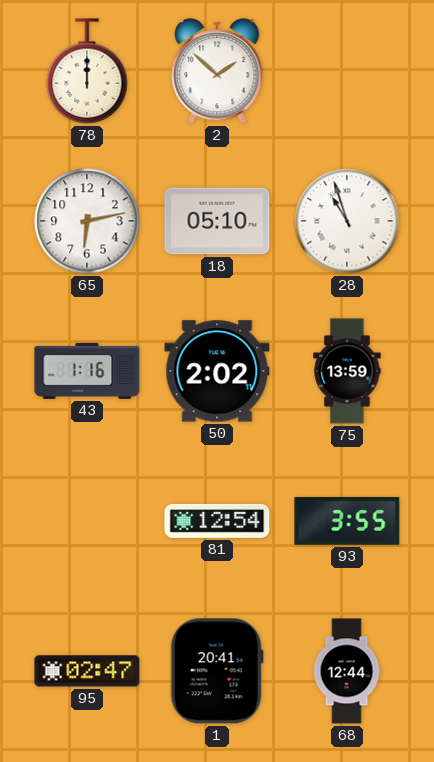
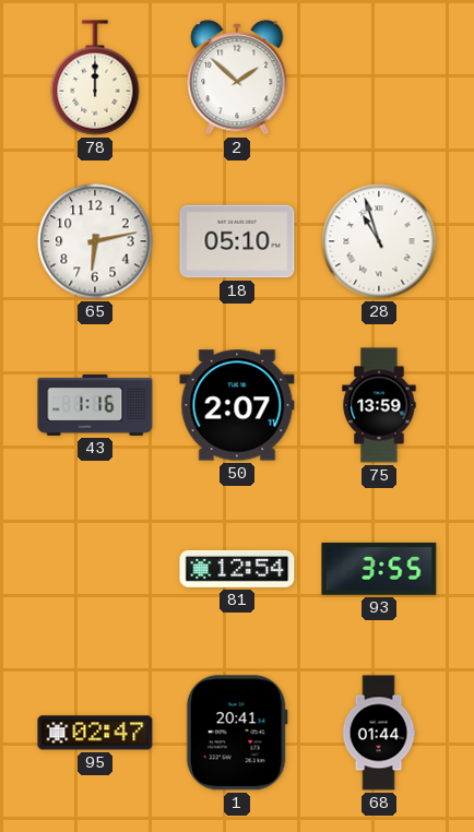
50: 2:02 -> 2:07 (237, 405)
68: 12:44 -> 01:44 (379, 733)
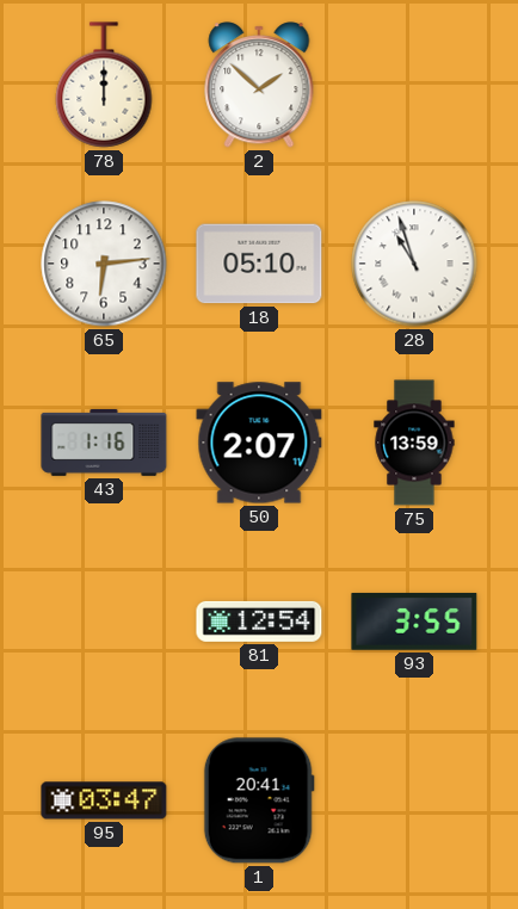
65: 6:13 -> 6:14 (104, 264)
95: 02:47 -> 03:47 (104, 800)
68: 01:44 -> none (379, 733)
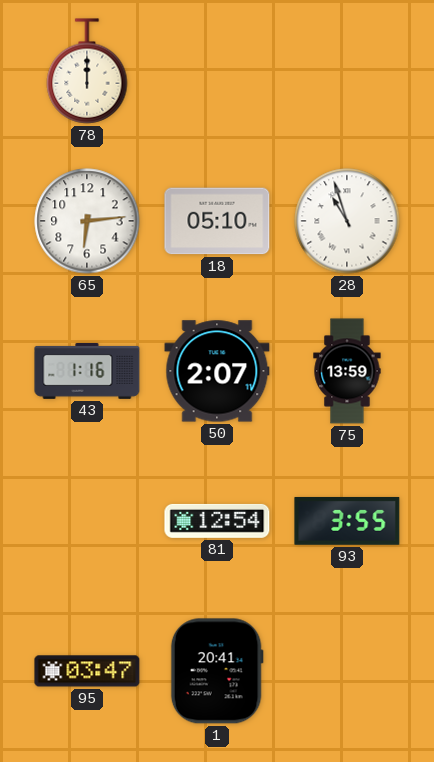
2: 1:52 -> none (259, 85)
